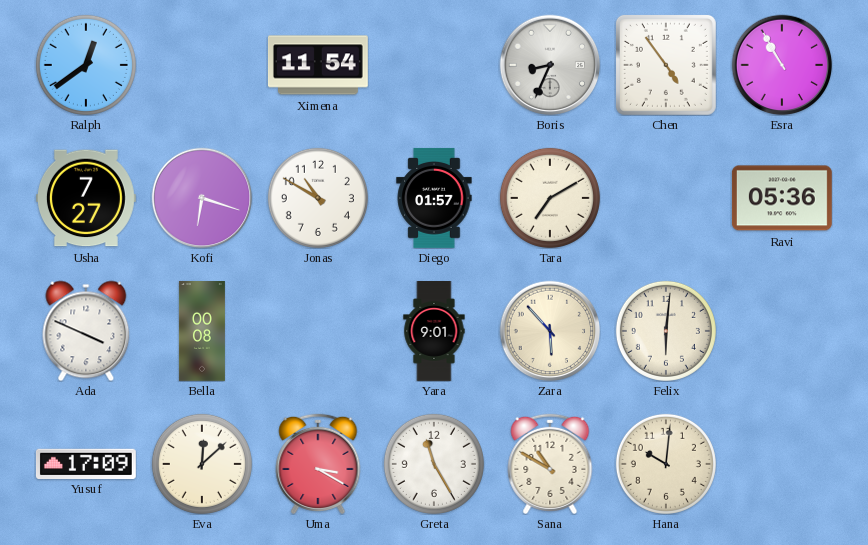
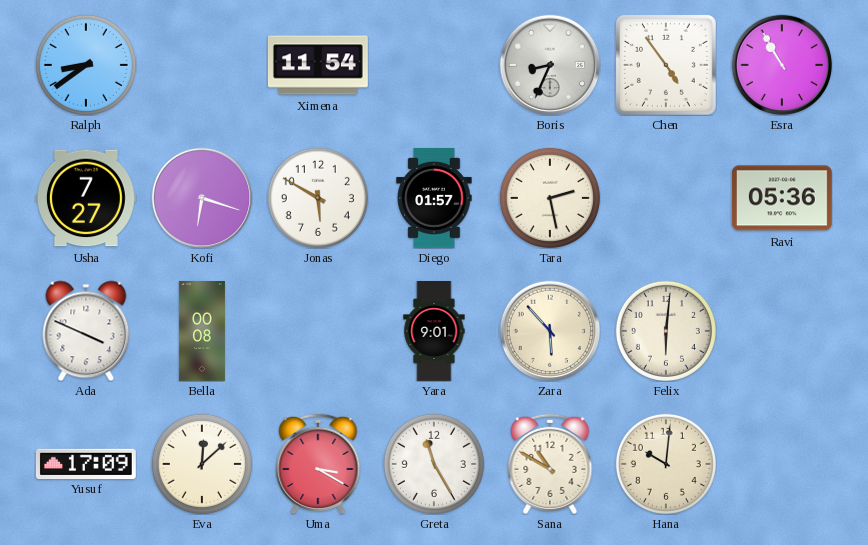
Ralph: 12:39 -> 8:39 (86, 65)
Jonas: 10:50 -> 5:50 (318, 198)
Tara: 7:10 -> 2:28 (550, 198)
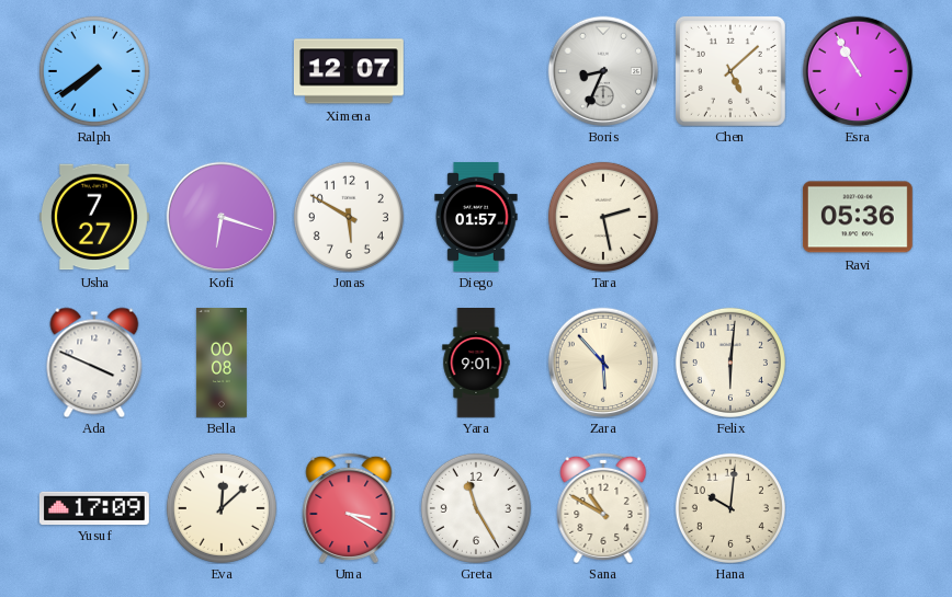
Ralph: 8:39 -> 7:39 (94, 71)
Ximena: 11:54 -> 12:07 (349, 71)
Chen: 4:54 -> 5:08 (730, 71)
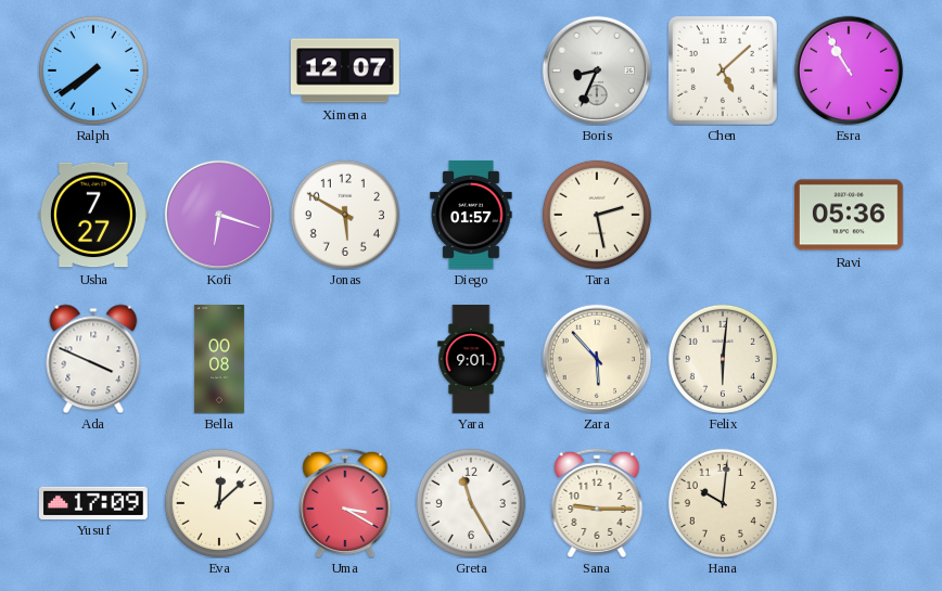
Sana: 10:50 -> 9:15 (597, 503)
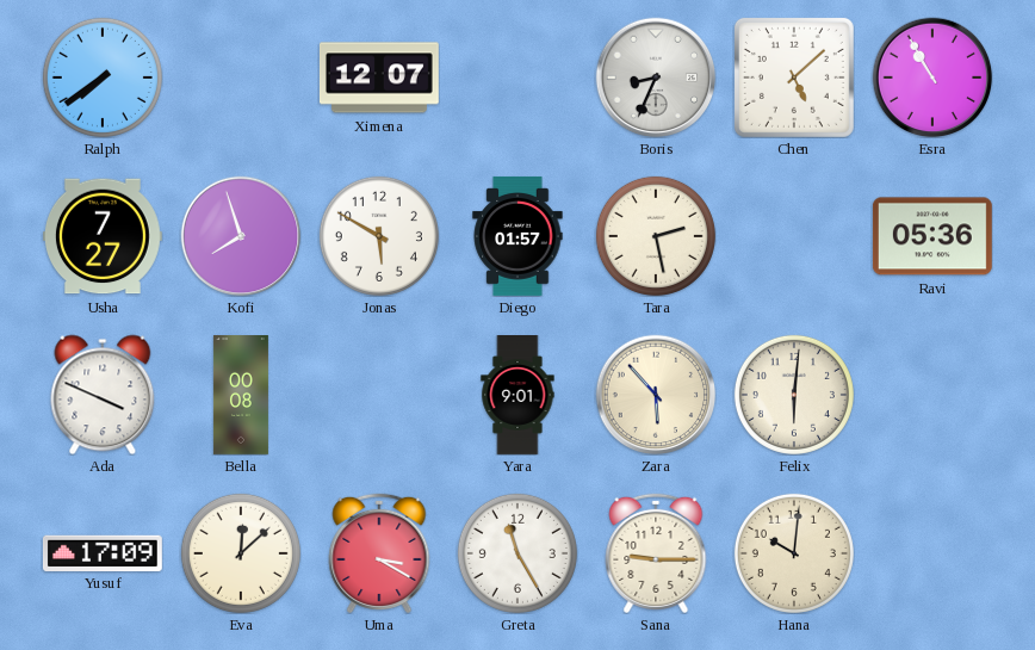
Kofi: 6:18 -> 7:57 (241, 236)
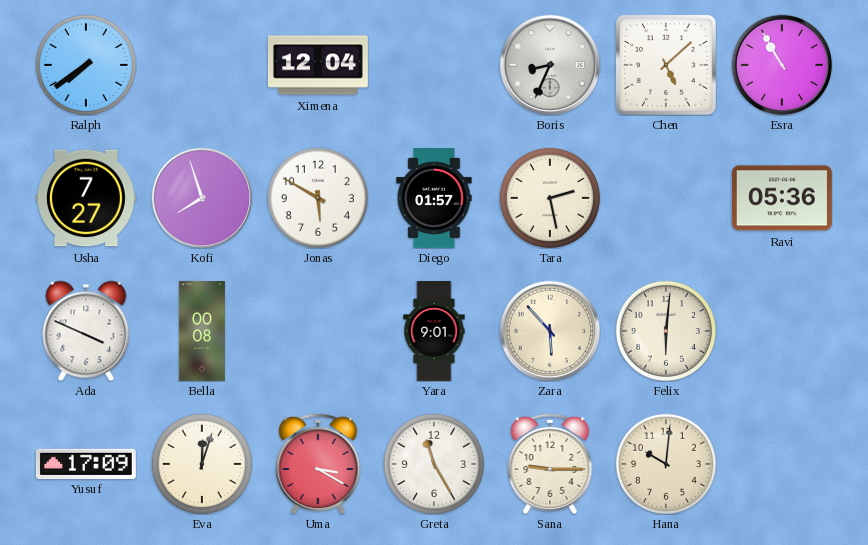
Ximena: 12:07 -> 12:04 (318, 65)
Eva: 12:08 -> 12:03 (202, 464)
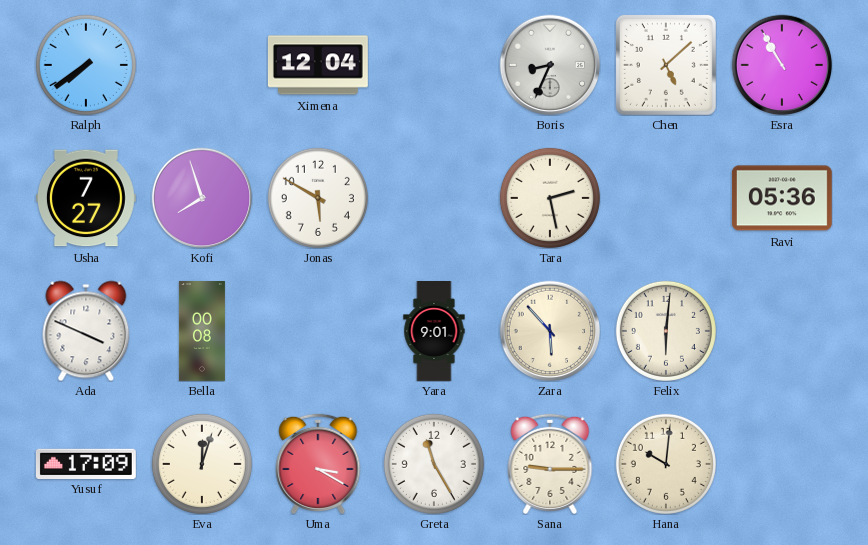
Diego: 01:57 -> none (434, 198)
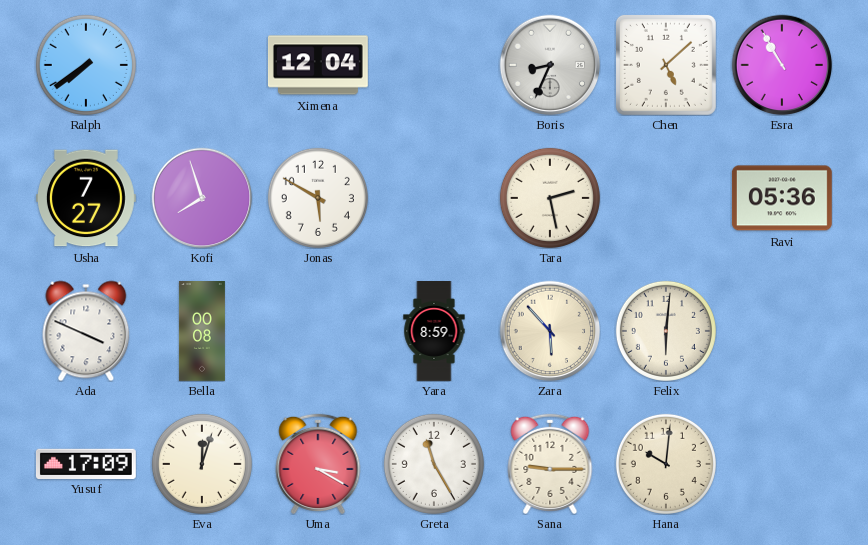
Yara: 9:01 -> 8:59 (434, 332)
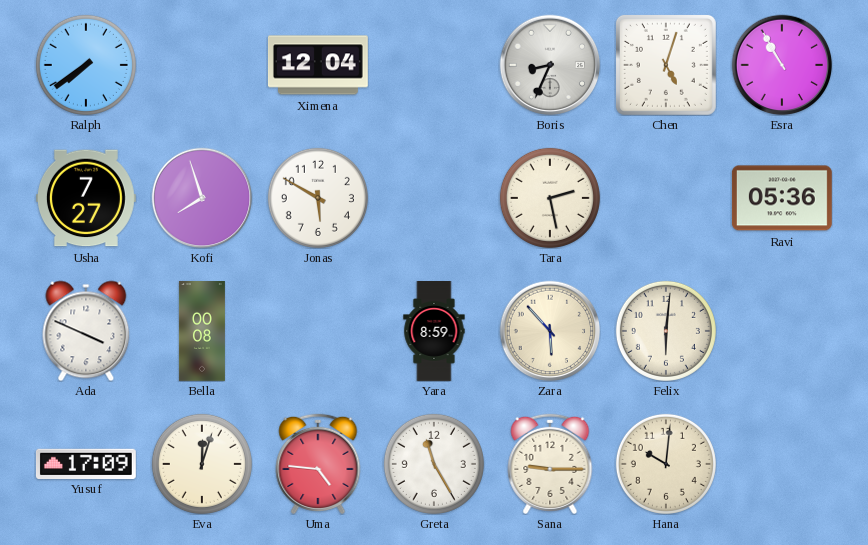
Chen: 5:08 -> 5:03 (666, 65)
Uma: 3:20 -> 4:46 (318, 464)
